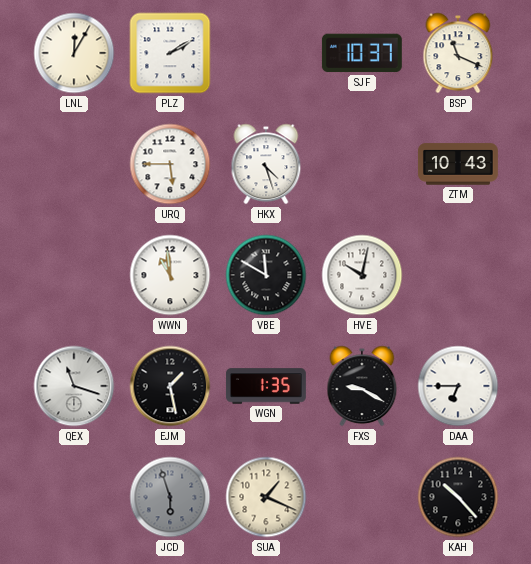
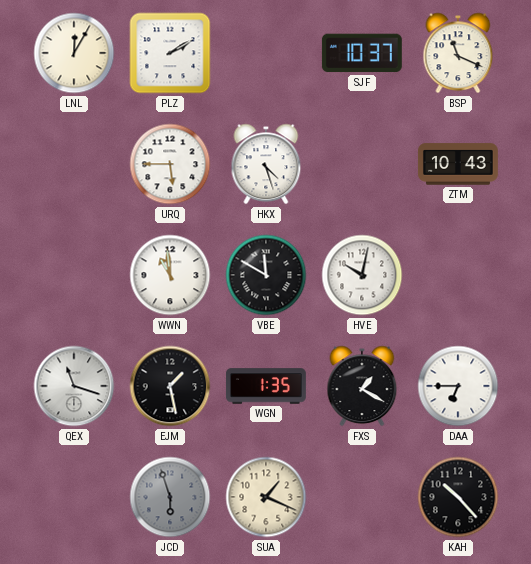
FXS: 9:20 -> 1:20 (362, 386)
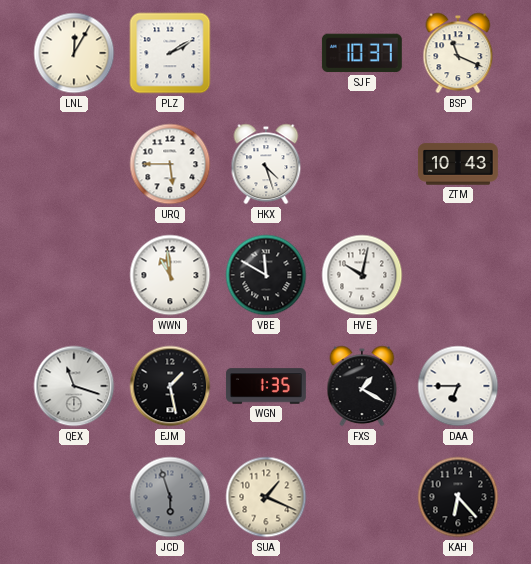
KAH: 10:23 -> 6:23 (458, 497)
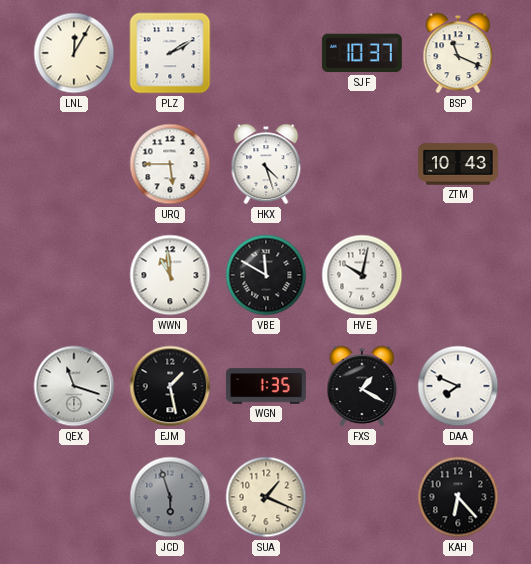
DAA: 6:45 -> 7:49 (458, 386)
